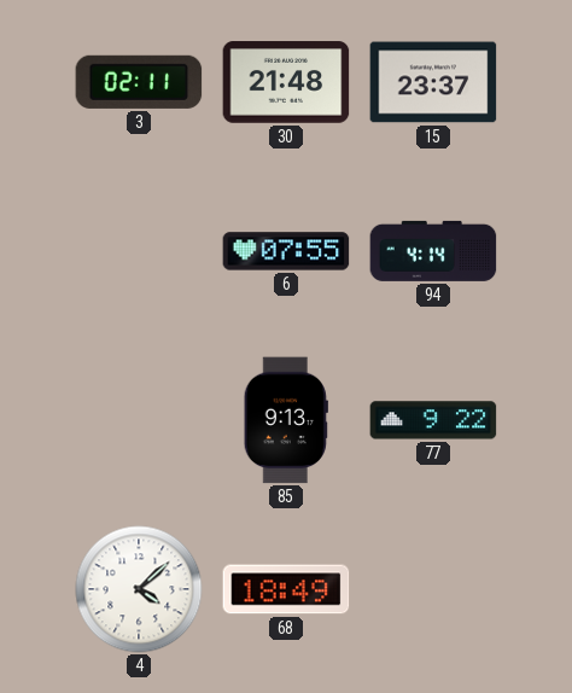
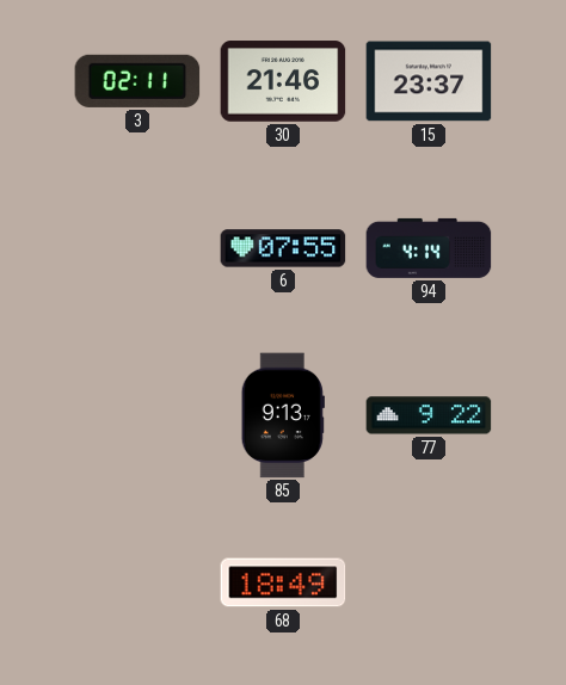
30: 21:48 -> 21:46 (283, 81)
4: 4:08 -> none (139, 589)
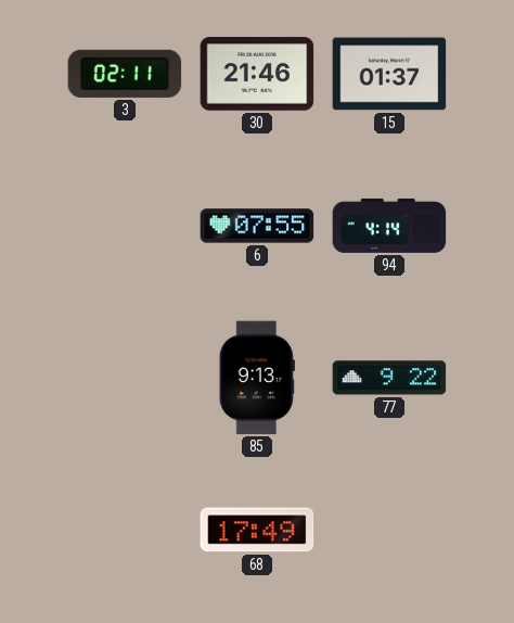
15: 23:37 -> 01:37 (389, 74)
68: 18:49 -> 17:49 (257, 530)
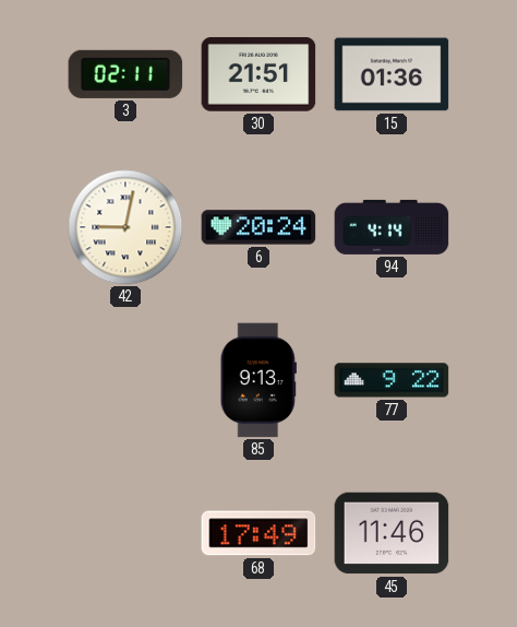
30: 21:46 -> 21:51 (258, 74)
15: 01:37 -> 01:36 (392, 74)
42: none -> 9:02 (125, 227)
6: 07:55 -> 20:24 (258, 227)
45: none -> 11:46 (392, 533)
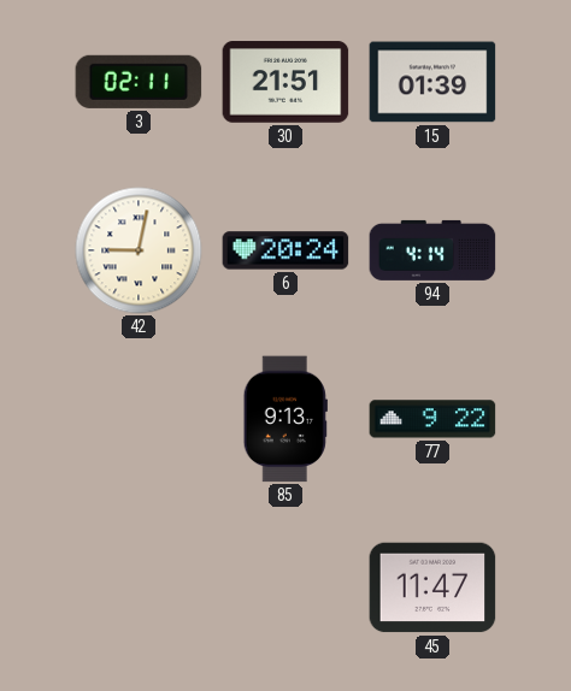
15: 01:36 -> 01:39 (432, 82)
68: 17:49 -> none (258, 533)
45: 11:46 -> 11:47 (432, 587)
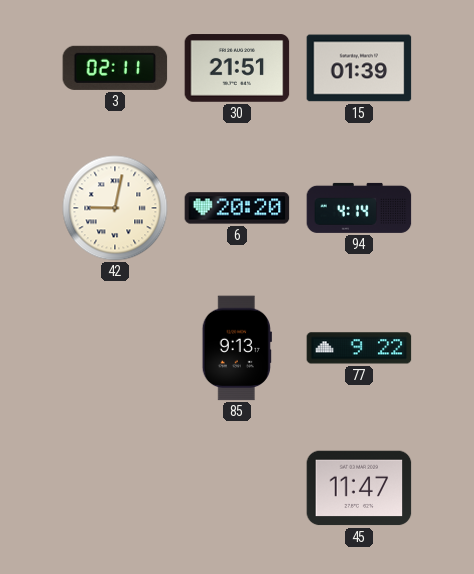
6: 20:24 -> 20:20 (237, 208)
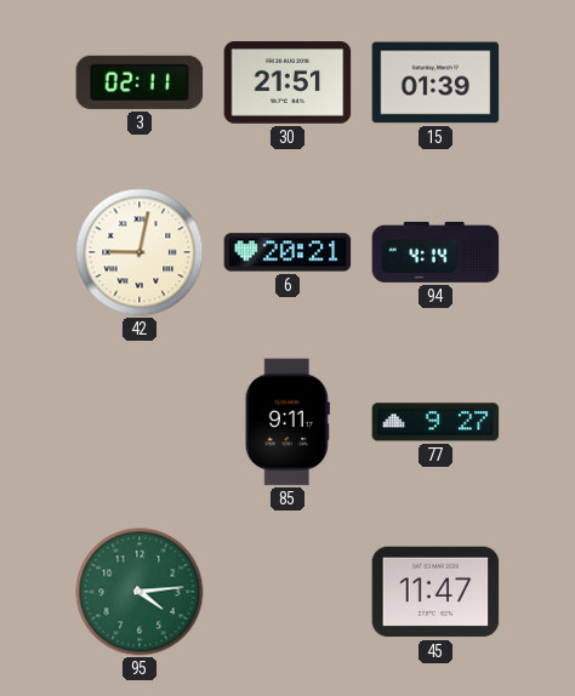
6: 20:20 -> 20:21 (287, 252)
85: 9:13 -> 9:11 (287, 422)
77: 9:22 -> 9:27 (435, 422)
95: none -> 4:14 (140, 592)
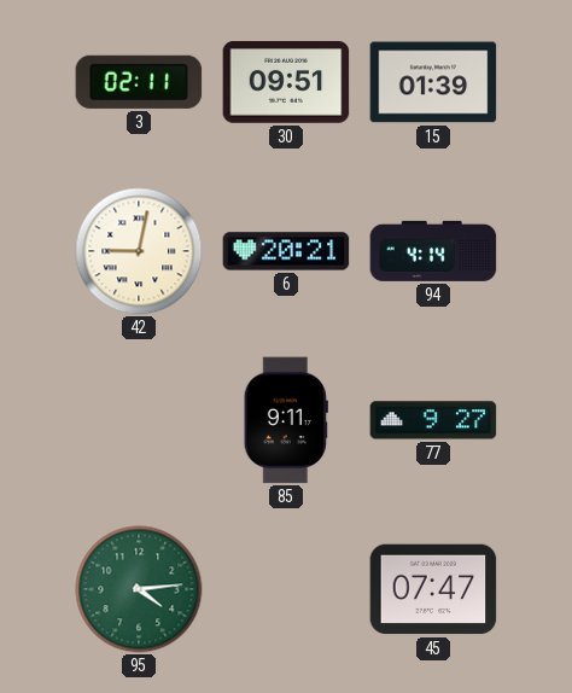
30: 21:51 -> 09:51 (286, 82)
45: 11:47 -> 07:47 (433, 589)
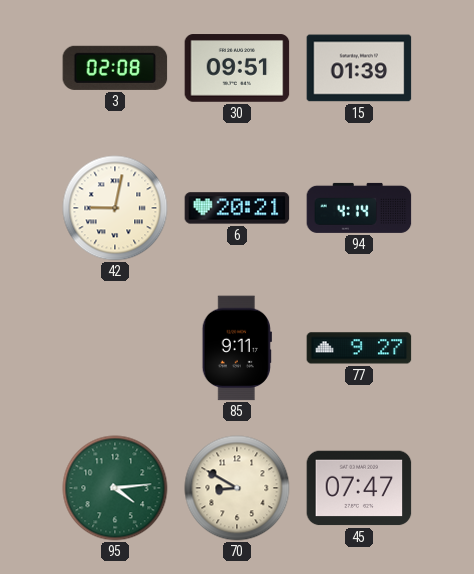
3: 02:11 -> 02:08 (115, 68)
70: none -> 8:50 (237, 488)
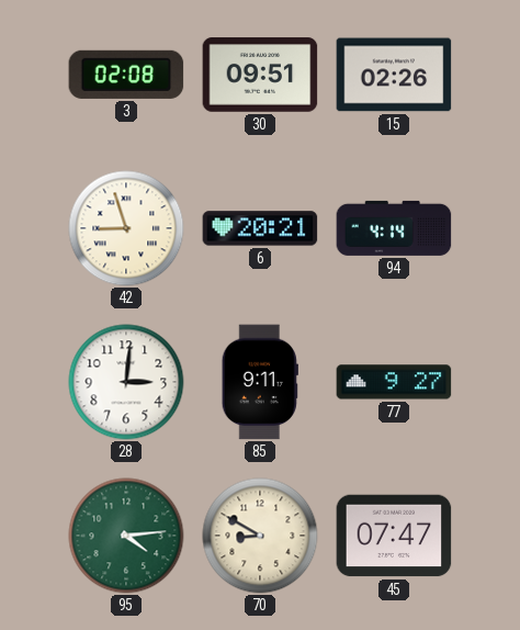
15: 01:39 -> 02:26 (394, 75)
42: 9:02 -> 8:57 (126, 228)
28: none -> 3:01 (126, 382)
